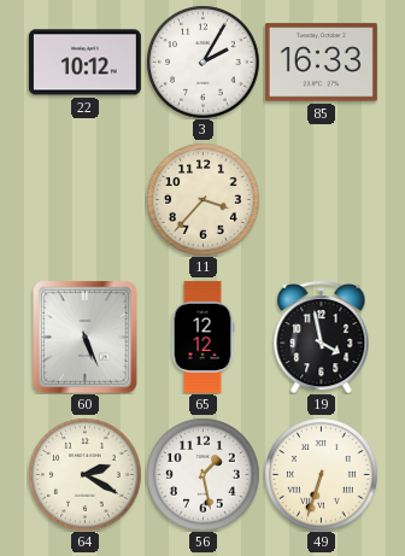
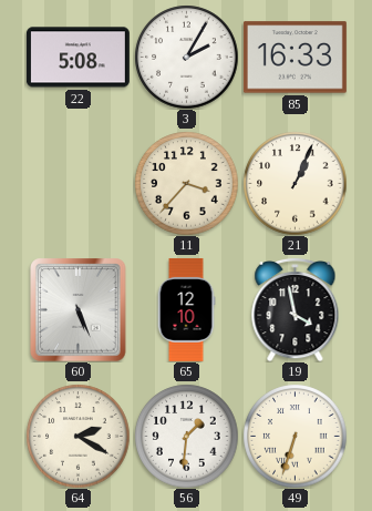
22: 10:12 -> 5:08 (77, 58)
21: none -> 1:04 (294, 183)
65: 12:12 -> 12:10 (186, 309)
56: 1:28 -> 1:31 (186, 436)
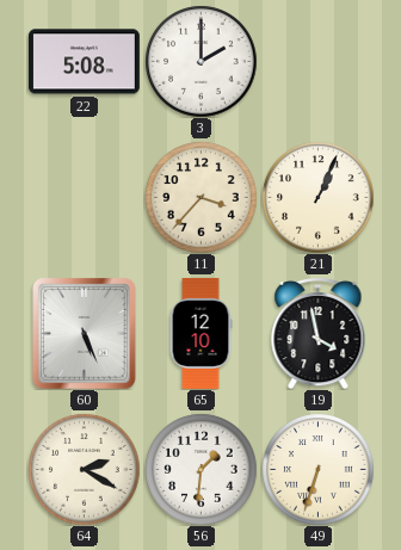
3: 2:05 -> 2:00 (200, 61)
85: 16:33 -> none (294, 58)
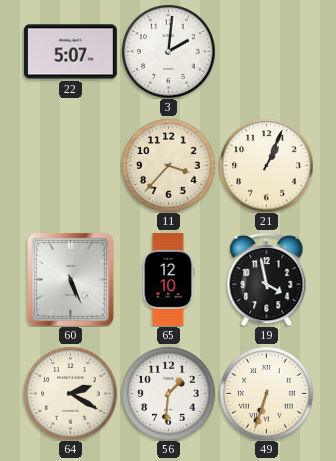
22: 5:08 -> 5:07 (70, 52)
3: 2:00 -> 2:01 (168, 51)
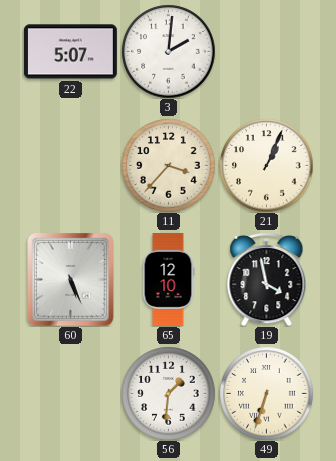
64: 2:20 -> none (70, 393)
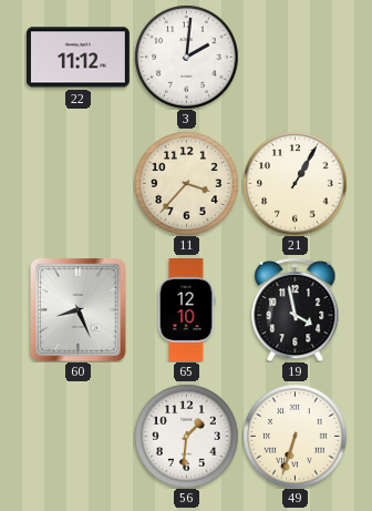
22: 5:07 -> 11:12 (77, 58)
21: 1:04 -> 1:05 (294, 183)
60: 5:26 -> 8:26 (79, 309)
